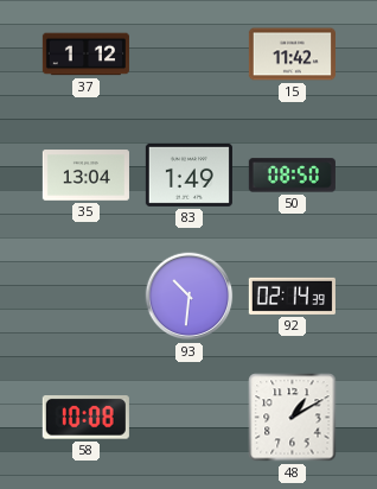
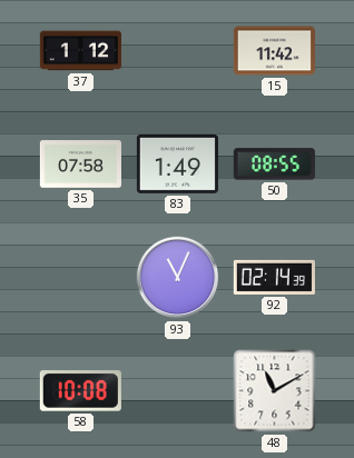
35: 13:04 -> 07:58 (80, 165)
50: 08:50 -> 08:55 (274, 165)
93: 10:31 -> 11:04 (178, 278)
48: 1:10 -> 11:10 (275, 391)
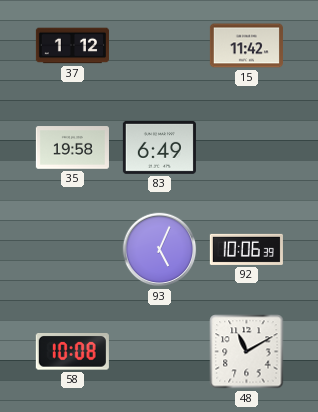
35: 07:58 -> 19:58 (72, 148)
83: 1:49 -> 6:49 (159, 147)
50: 08:55 -> none (274, 165)
93: 11:04 -> 5:04 (160, 250)
92: 02:14 -> 10:06 (246, 249)
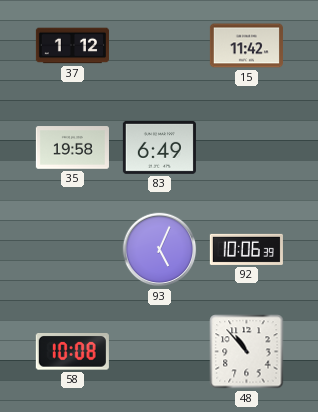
48: 11:10 -> 10:53 (247, 352)
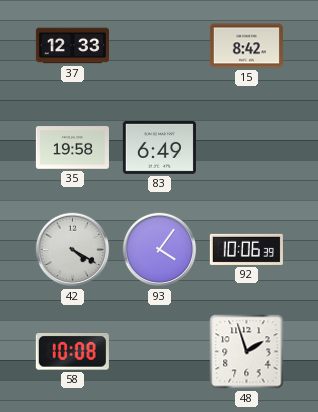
37: 1:12 -> 12:33 (72, 46)
15: 11:42 -> 8:42 (246, 46)
42: none -> 4:20 (73, 250)
93: 5:04 -> 4:06 (160, 250)
48: 10:53 -> 1:57 (247, 352)
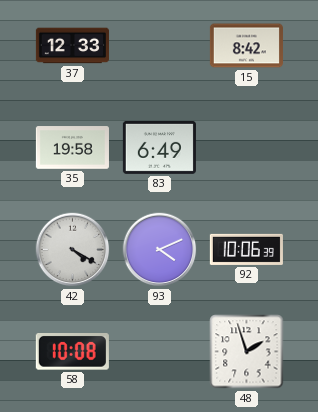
93: 4:06 -> 4:11 (160, 250)
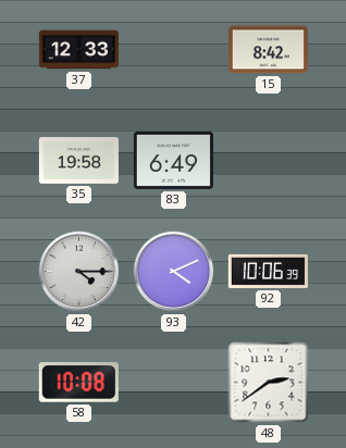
42: 4:20 -> 4:15 (79, 272)
48: 1:57 -> 2:39 (269, 383)
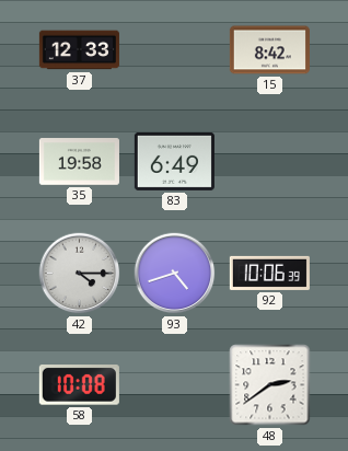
93: 4:11 -> 4:42 (175, 274)
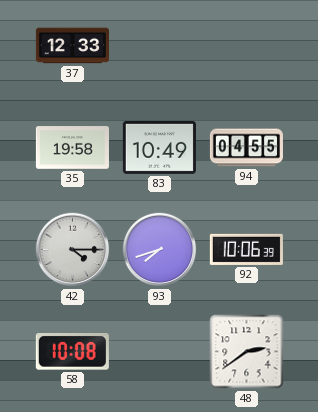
15: 8:42 -> none (269, 50)
83: 6:49 -> 10:49 (159, 147)
94: none -> 04:55 (246, 148)
93: 4:42 -> 7:42 (160, 250)
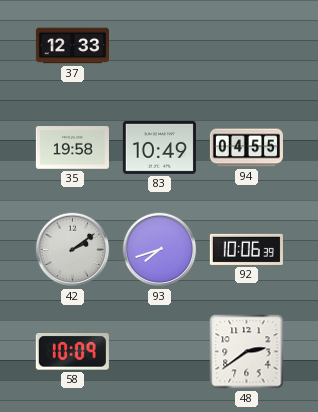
42: 4:15 -> 2:09 (73, 250)
58: 10:08 -> 10:09 (72, 352)
